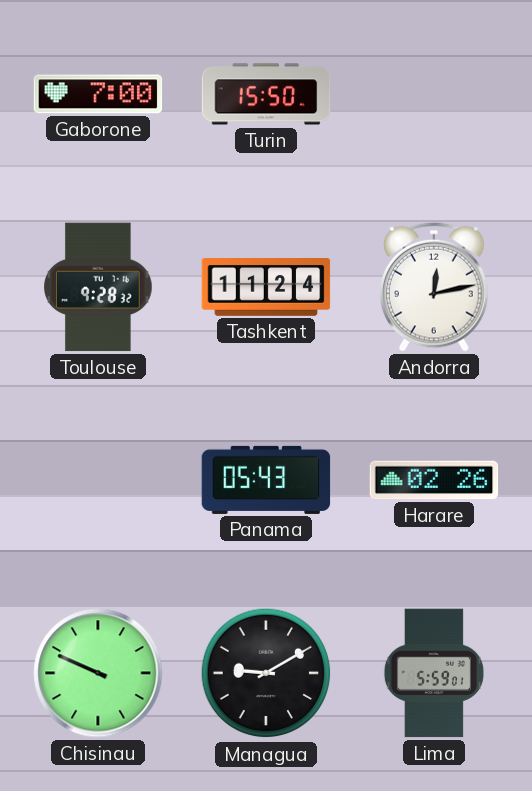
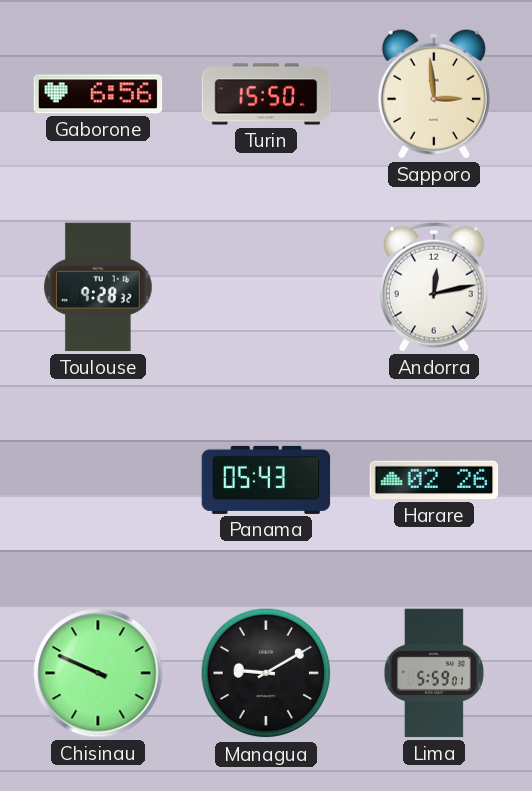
Gaborone: 7:00 -> 6:56 (98, 94)
Sapporo: none -> 2:59 (434, 94)
Tashkent: 11:24 -> none (266, 288)
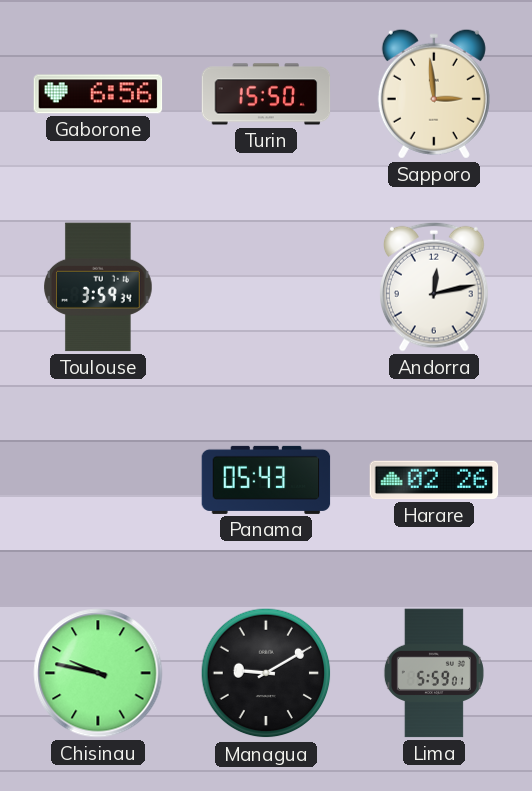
Toulouse: 9:28 -> 3:59 (98, 287)
Chisinau: 9:49 -> 9:47 (98, 673)
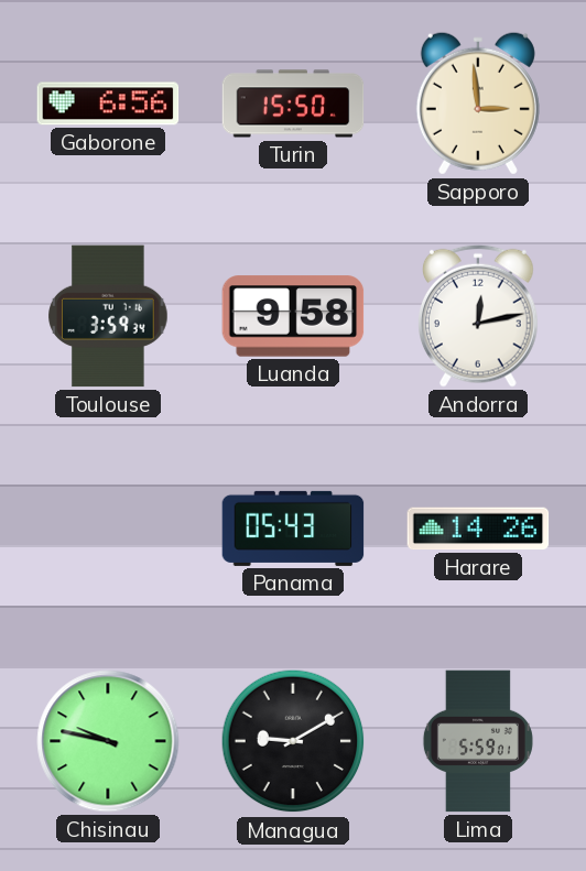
Luanda: none -> 9:58 (293, 316)
Harare: 02:26 -> 14:26 (478, 529)
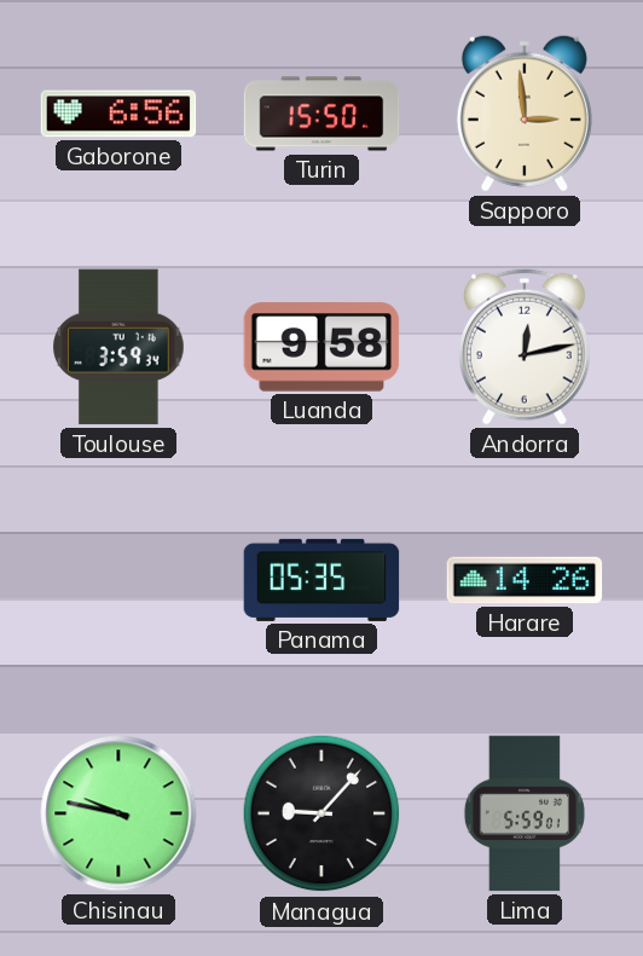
Panama: 05:43 -> 05:35 (321, 580)
Managua: 9:10 -> 9:07 (321, 813)
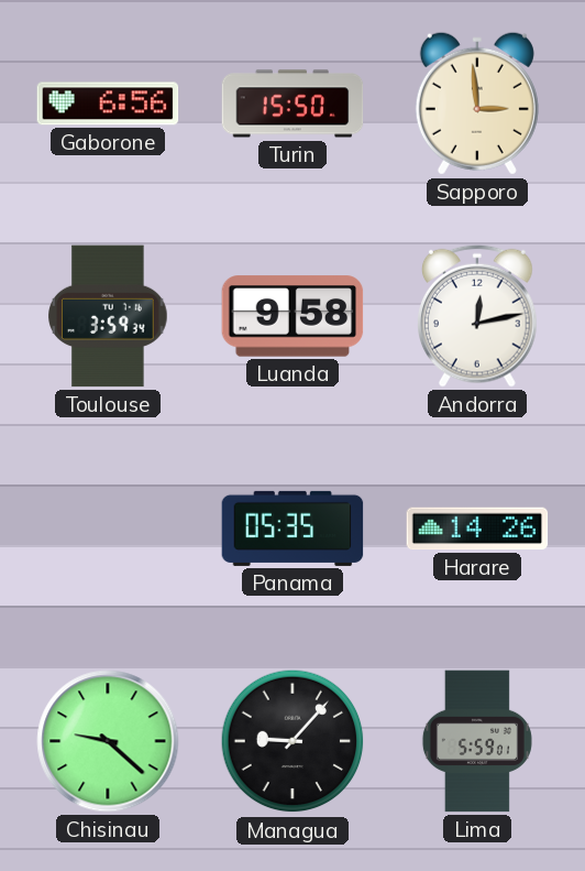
Chisinau: 9:47 -> 9:22 (108, 741)
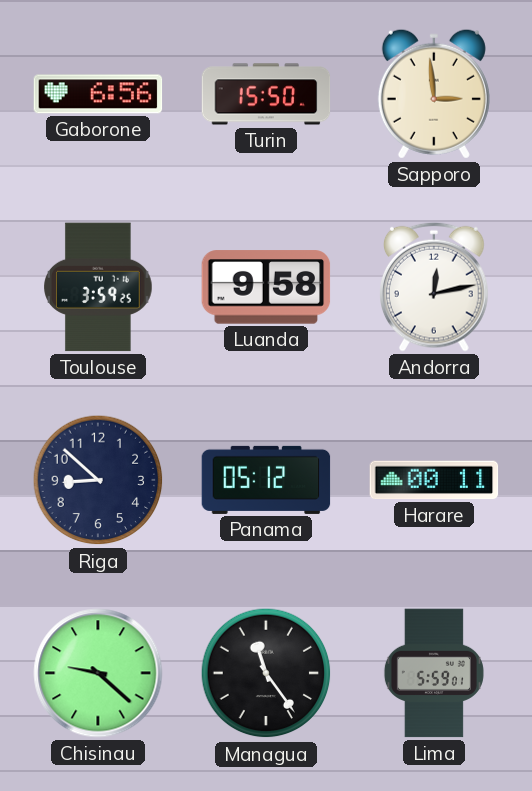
Toulouse: 3:59:34 -> 3:59:25 (98, 287)
Riga: none -> 8:52 (98, 480)
Panama: 05:35 -> 05:12 (266, 480)
Harare: 14:26 -> 00:11 (434, 480)
Managua: 9:07 -> 11:24 (266, 673)
